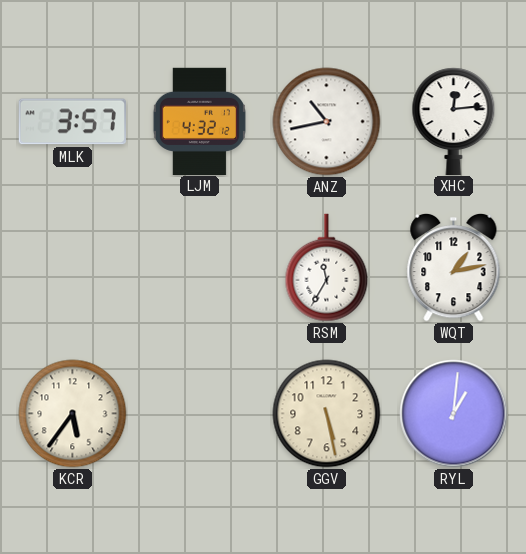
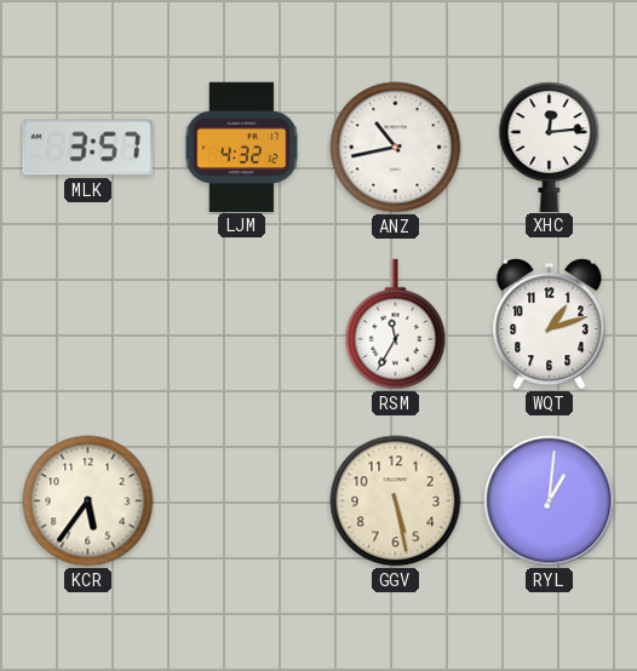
WQT: 1:13 -> 1:12 (550, 323)
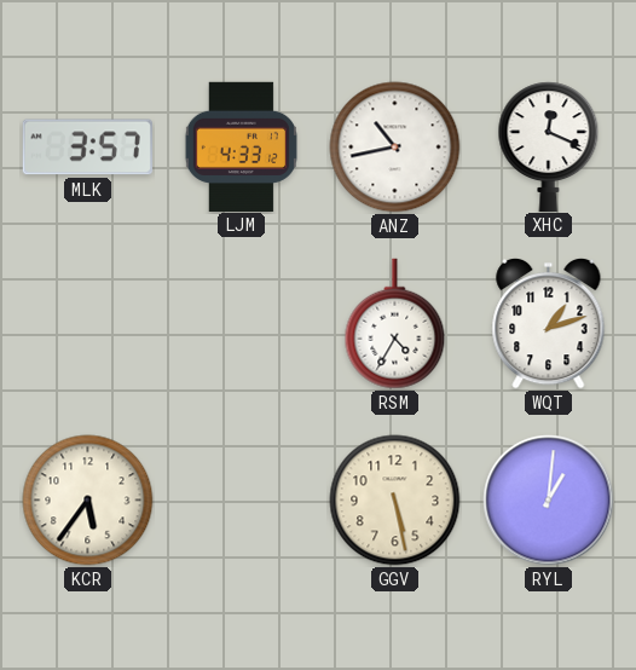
LJM: 4:32 -> 4:33 (241, 146)
XHC: 12:14 -> 12:19 (549, 146)
RSM: 11:35 -> 4:35 (395, 324)
